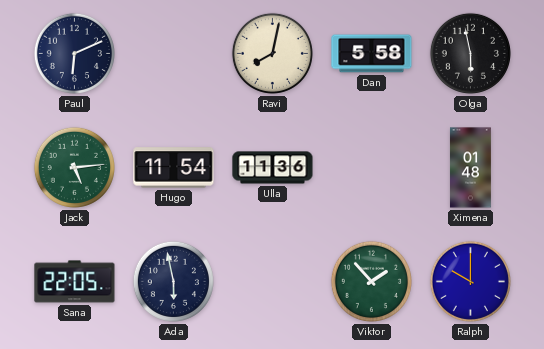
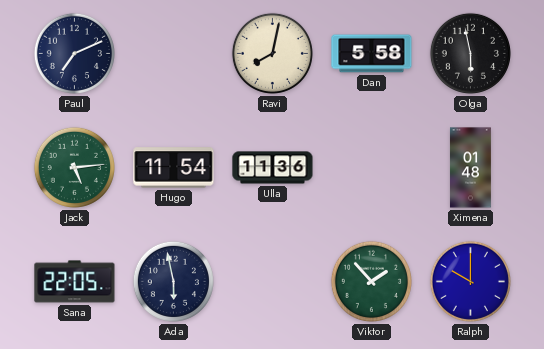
Paul: 6:11 -> 7:11 (74, 53)
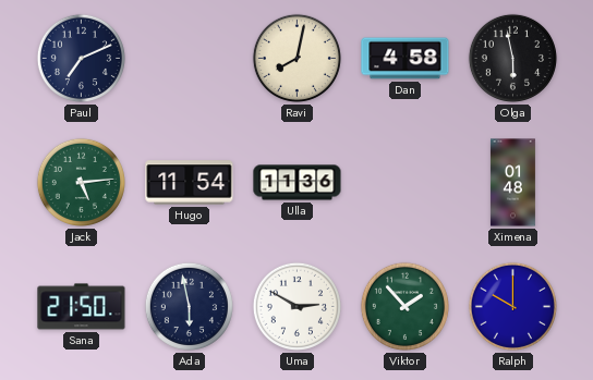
Dan: 5:58 -> 4:58 (406, 59)
Sana: 22:05 -> 21:50 (82, 307)
Uma: none -> 2:50 (296, 306)
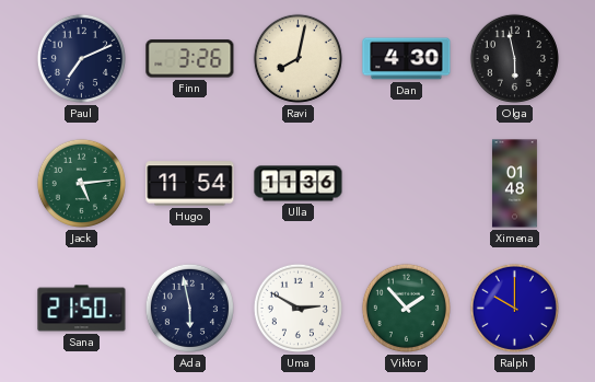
Finn: none -> 3:26 (190, 59)
Dan: 4:58 -> 4:30 (407, 59)
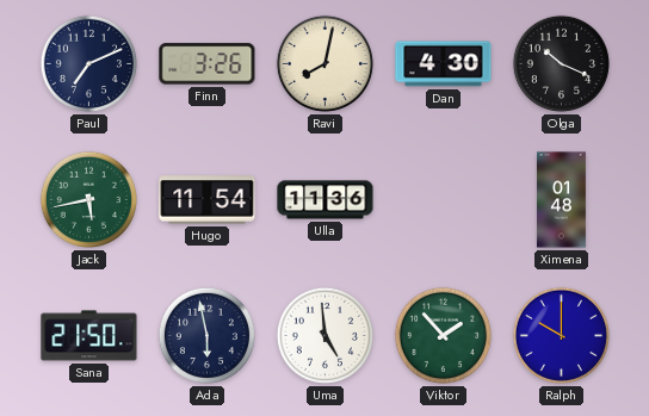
Olga: 5:58 -> 10:19 (561, 63)
Jack: 5:14 -> 5:43 (88, 199)
Uma: 2:50 -> 4:59 (324, 335)
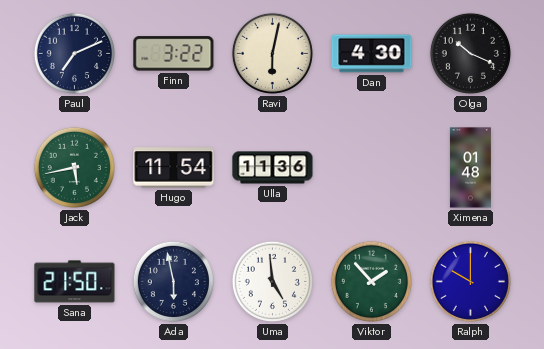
Finn: 3:26 -> 3:22 (174, 54)
Ravi: 8:02 -> 6:02 (272, 53)
